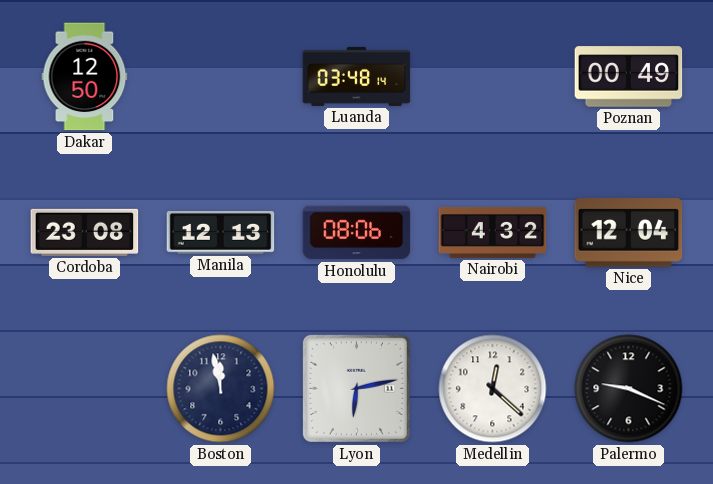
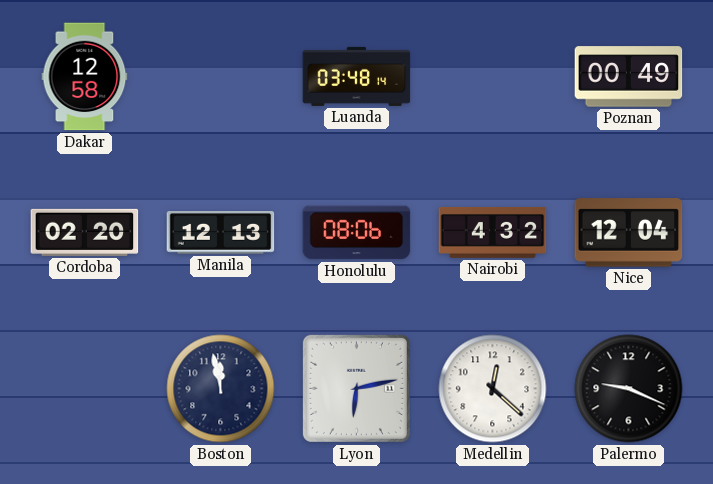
Dakar: 12:50 -> 12:58 (85, 77)
Cordoba: 23:08 -> 02:20 (85, 232)
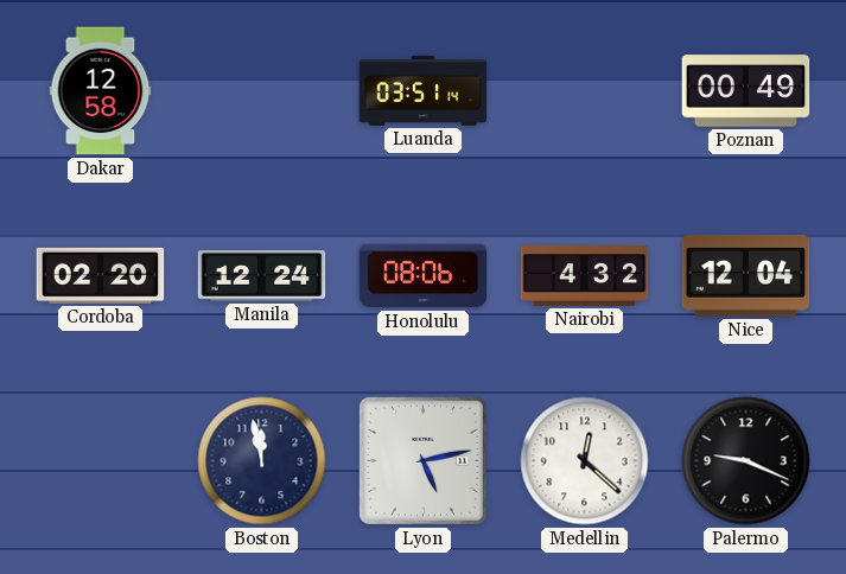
Luanda: 03:48 -> 03:51 (424, 90)
Manila: 12:13 -> 12:24 (262, 276)
Lyon: 6:13 -> 5:13 (422, 460)
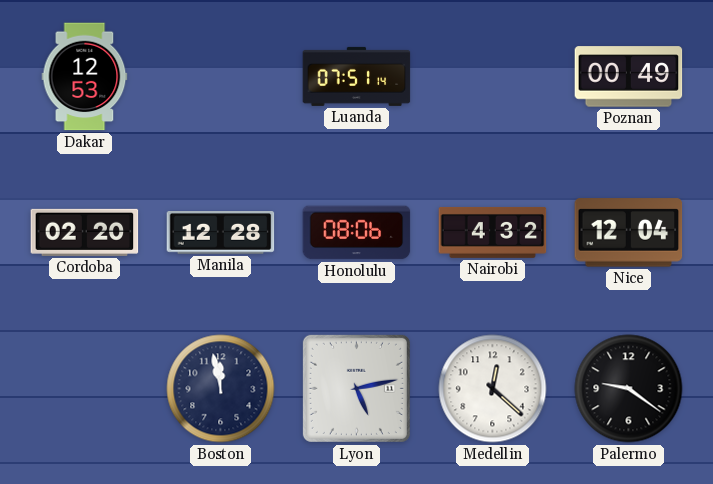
Dakar: 12:58 -> 12:53 (85, 77)
Luanda: 03:51 -> 07:51 (357, 76)
Manila: 12:24 -> 12:28 (221, 233)
Palermo: 9:19 -> 9:21 (629, 389)
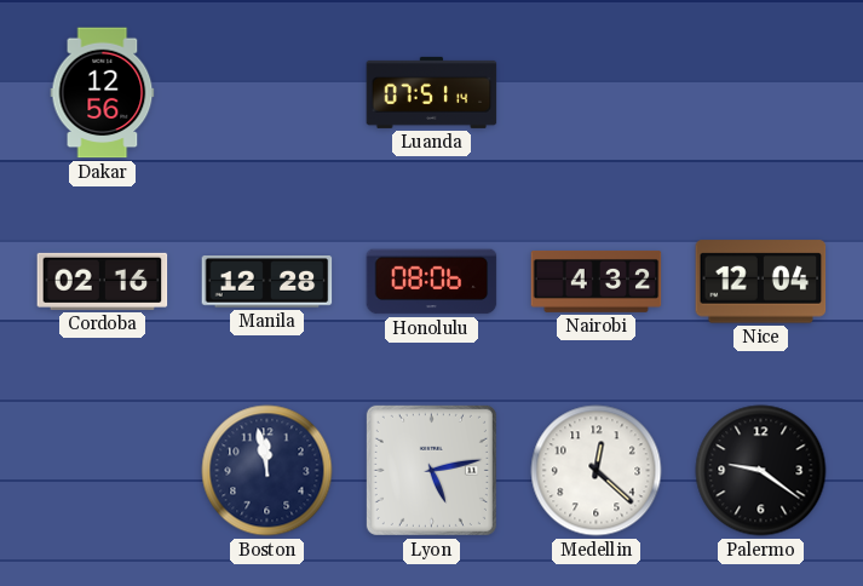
Dakar: 12:53 -> 12:56 (103, 93)
Poznan: 00:49 -> none (629, 77)
Cordoba: 02:20 -> 02:16 (103, 281)
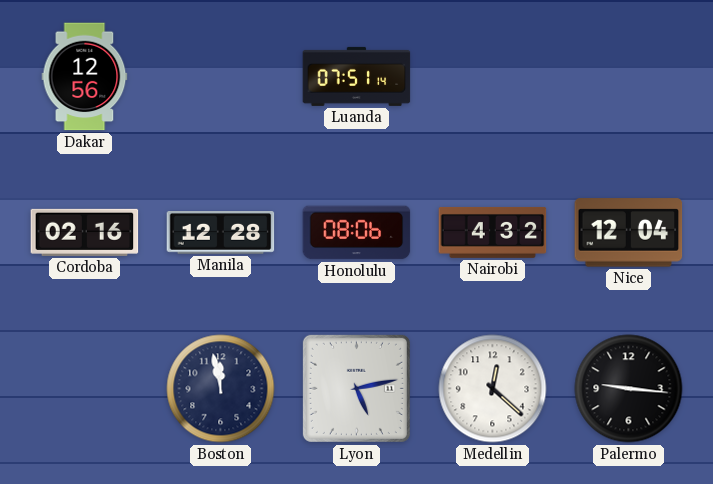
Palermo: 9:21 -> 9:16 (629, 389)
